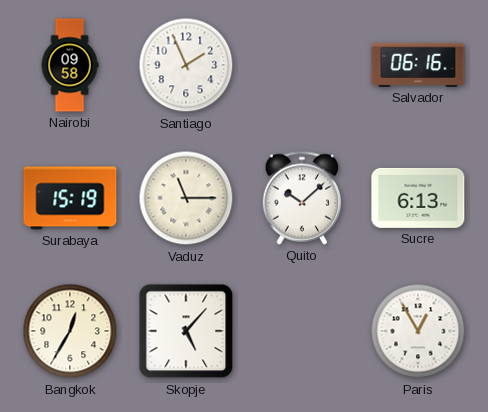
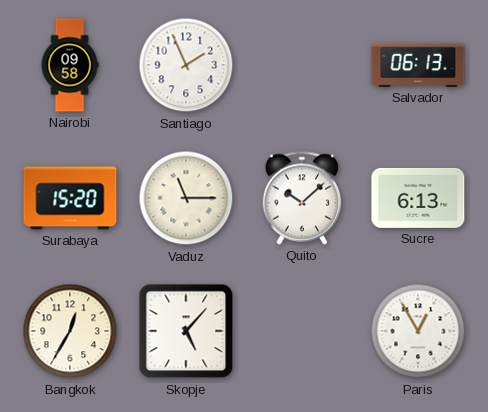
Salvador: 06:16 -> 06:13 (418, 65)
Surabaya: 15:19 -> 15:20 (70, 198)
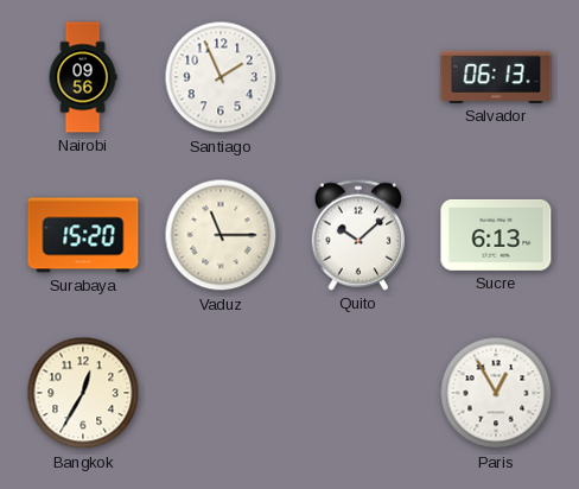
Nairobi: 09:58 -> 09:56 (83, 77)
Skopje: 5:07 -> none (186, 331)
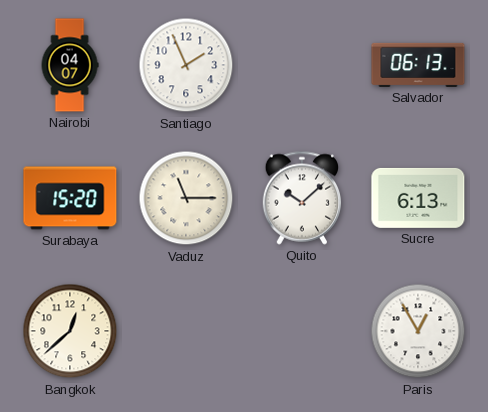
Nairobi: 09:56 -> 04:07 (70, 65)
Bangkok: 12:35 -> 12:38 (70, 331)
